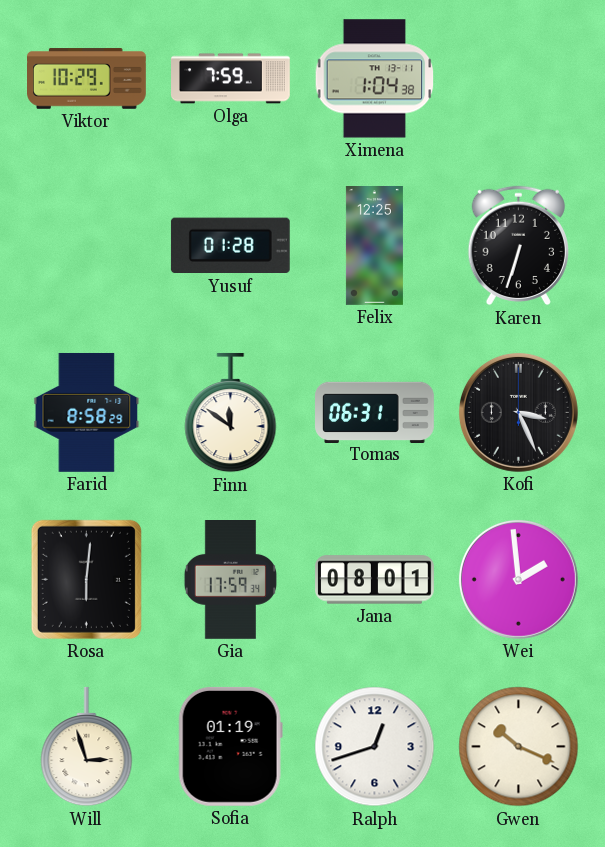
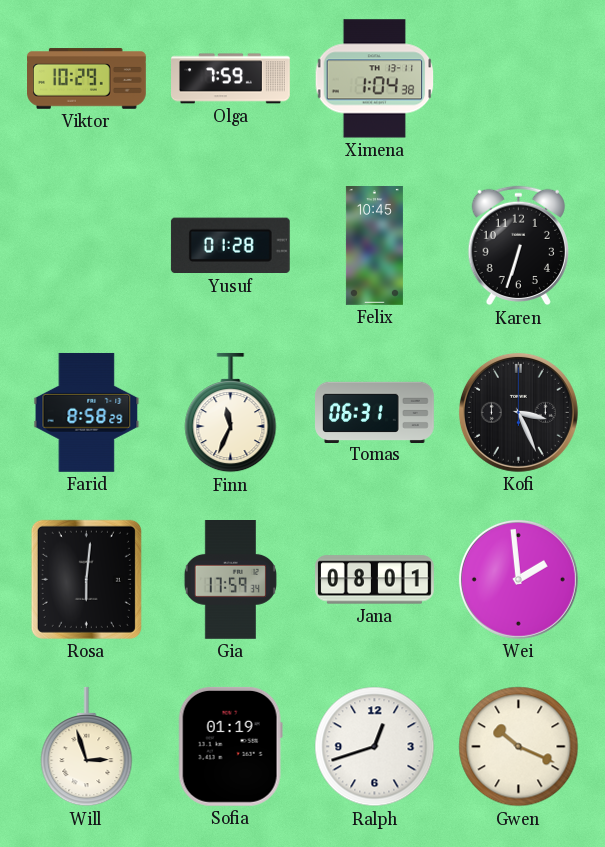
Felix: 12:25 -> 10:45 (374, 246)
Finn: 11:51 -> 11:34 (231, 413)
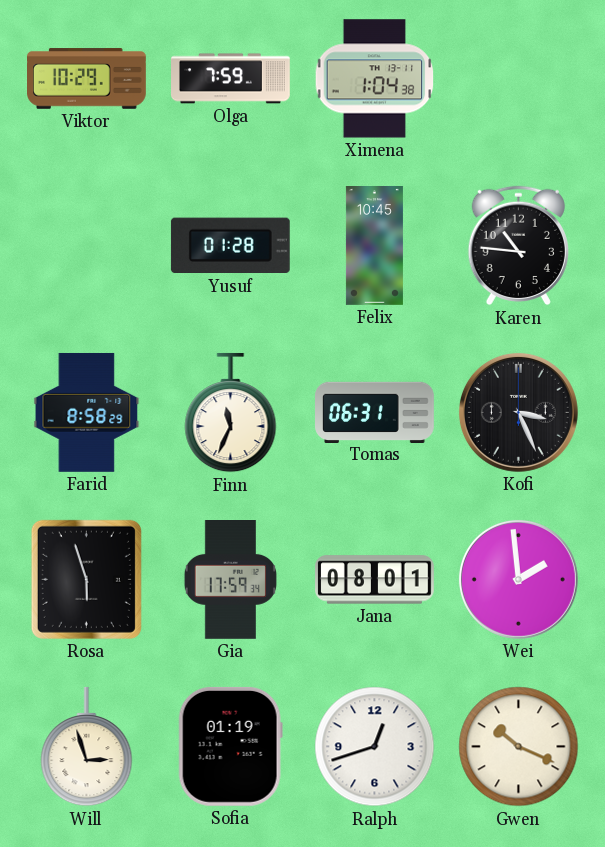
Karen: 6:33 -> 10:46 (518, 246)
Rosa: 6:01 -> 5:57 (86, 579)
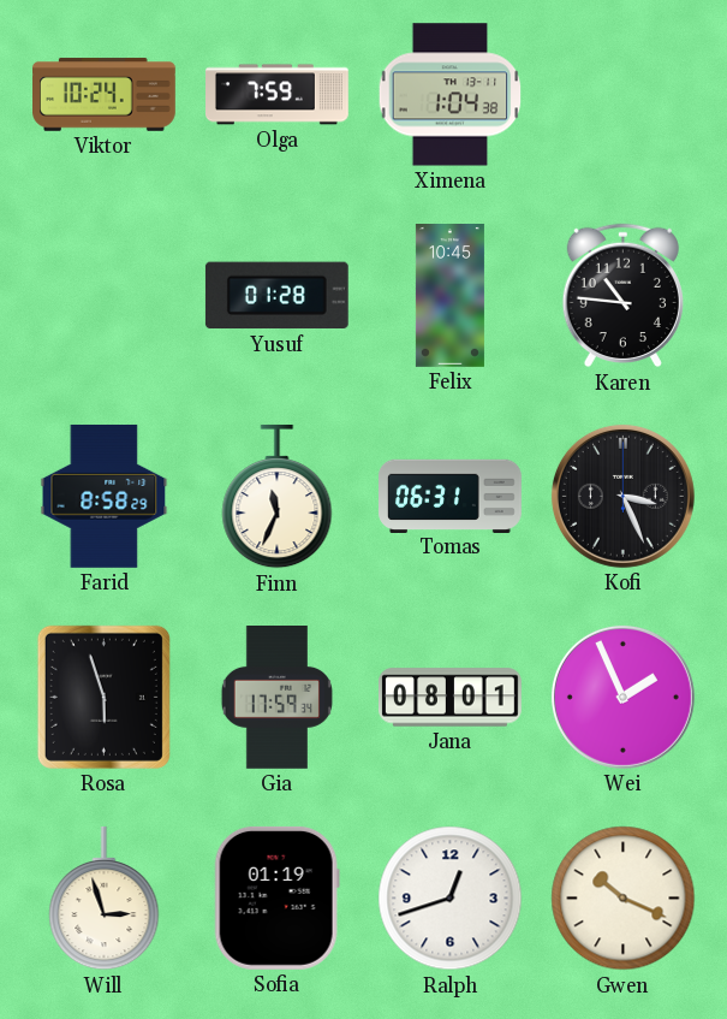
Viktor: 10:29 -> 10:24 (105, 95)
Wei: 1:59 -> 1:56 (622, 697)
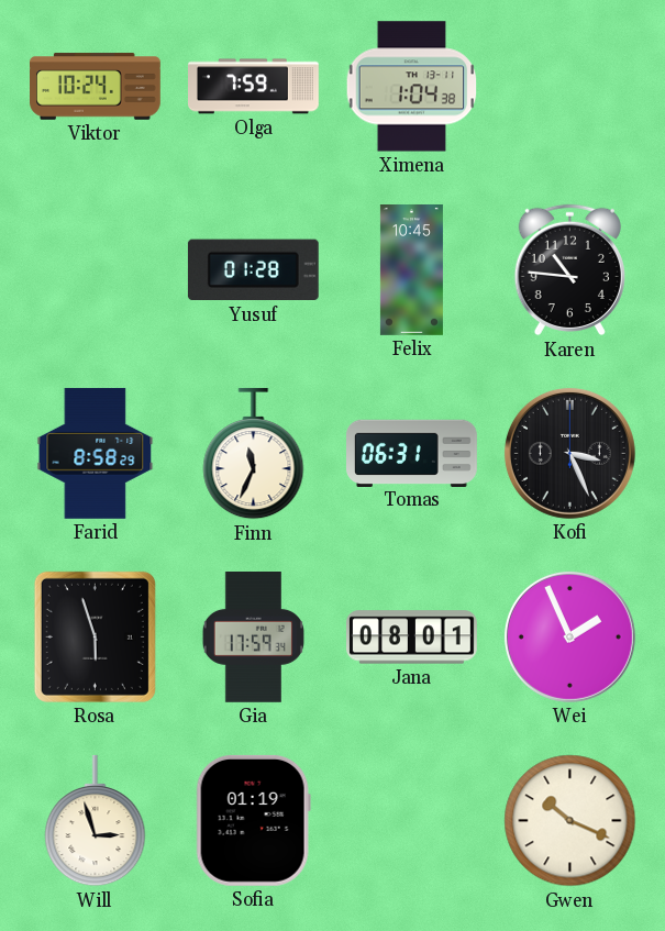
Ralph: 12:42 -> none (451, 899)
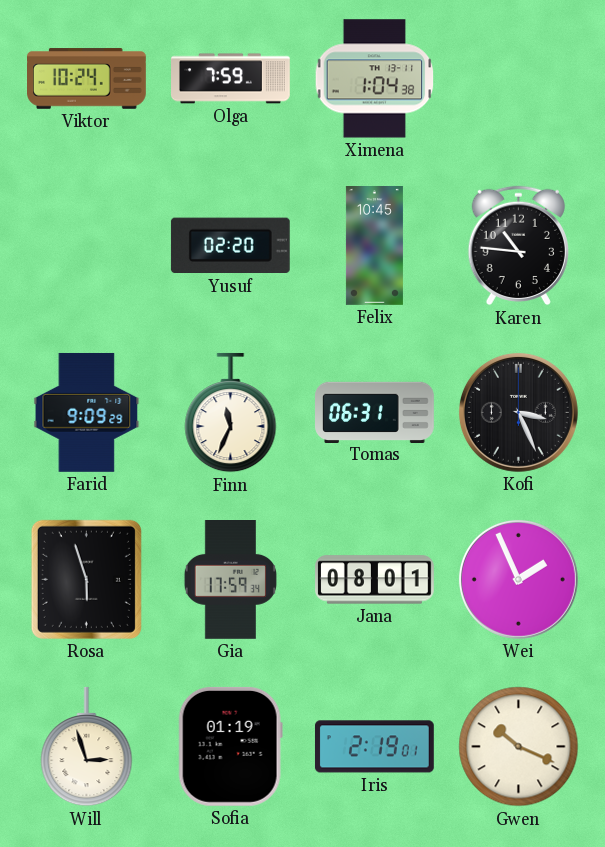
Yusuf: 01:28 -> 02:20 (230, 246)
Farid: 8:58 -> 9:09 (87, 412)
Iris: none -> 2:19 (375, 747)
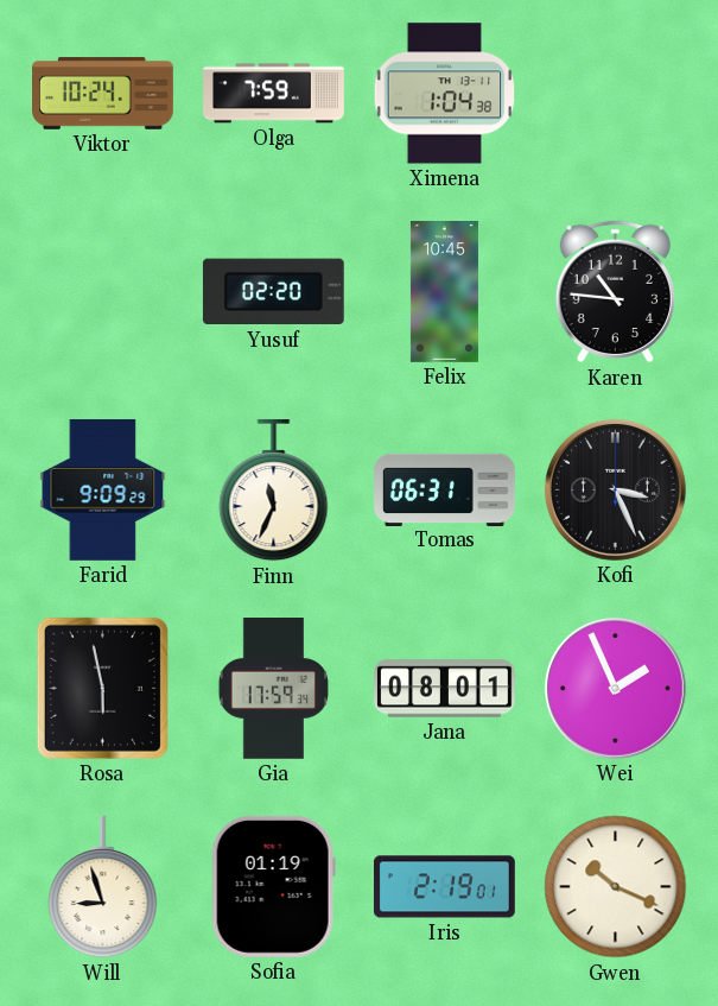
Rosa: 5:57 -> 5:58 (102, 688)
Will: 2:57 -> 8:57 (103, 887)
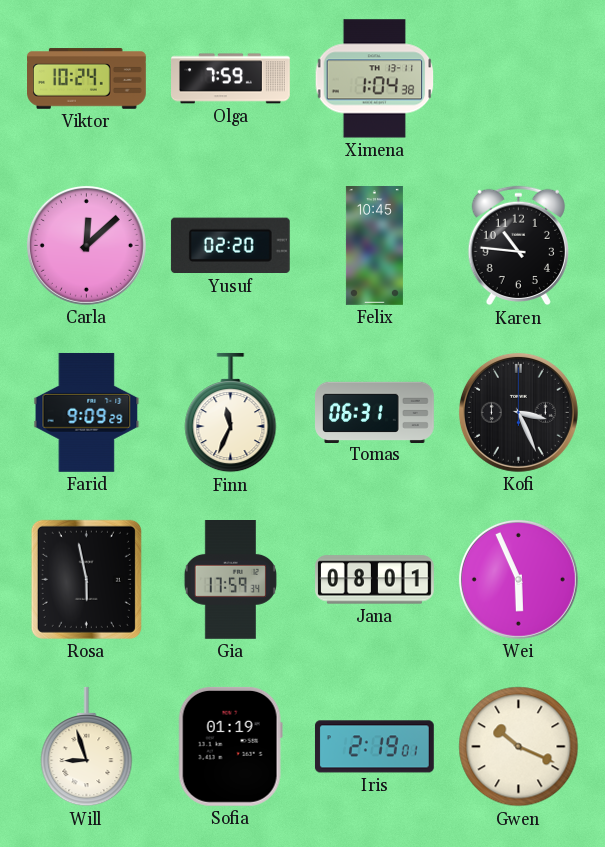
Carla: none -> 12:08 (86, 245)
Wei: 1:56 -> 5:56 (518, 579)
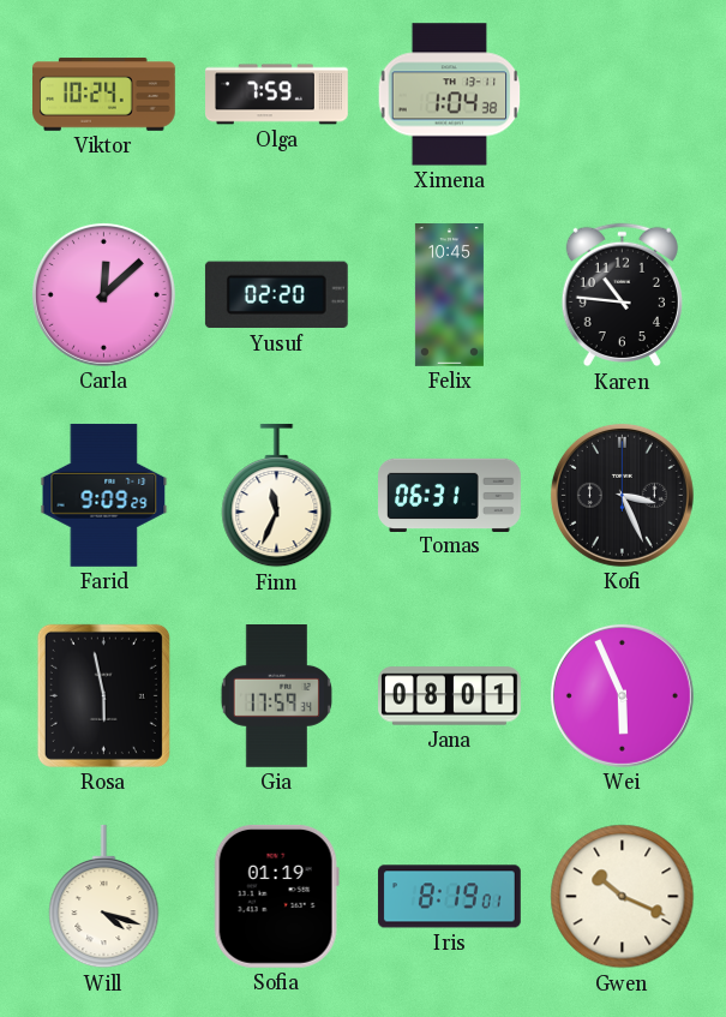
Will: 8:57 -> 4:18 (104, 897)
Iris: 2:19 -> 8:19 (450, 897)
